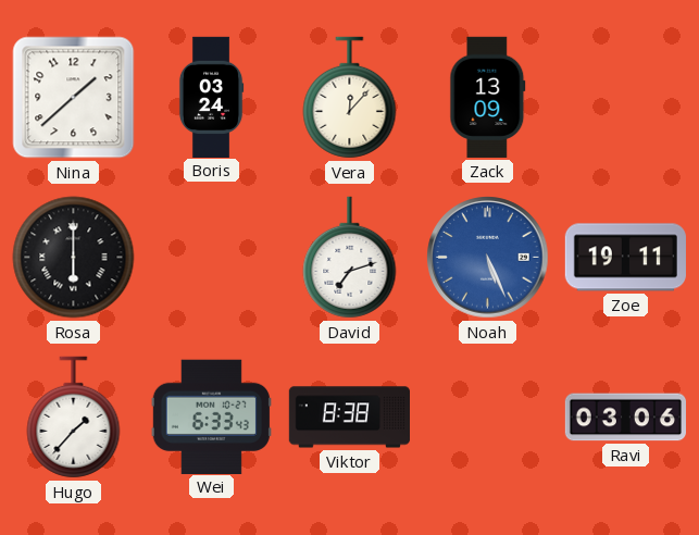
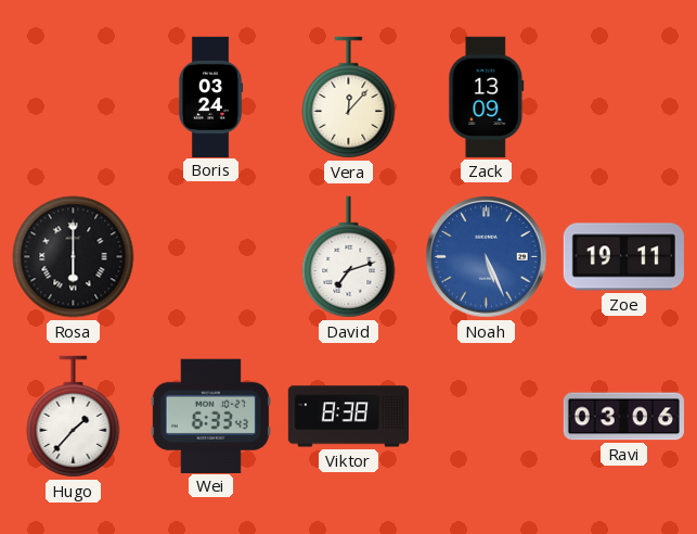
Nina: 1:38 -> none (74, 98)
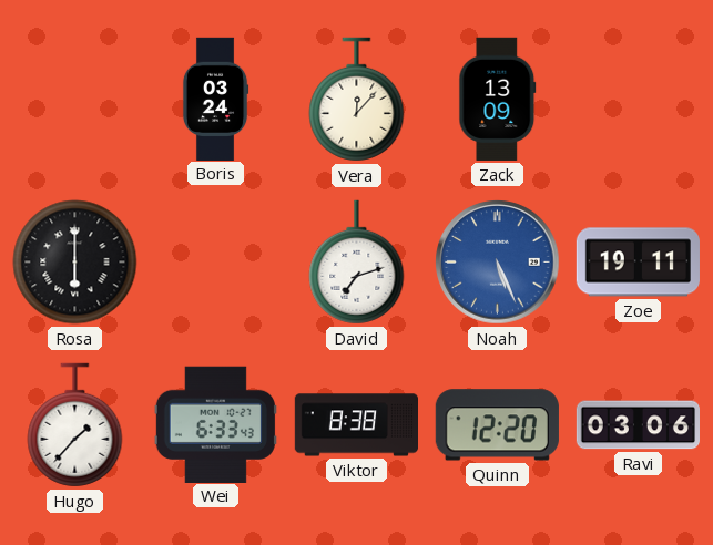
Quinn: none -> 12:20 (497, 425)
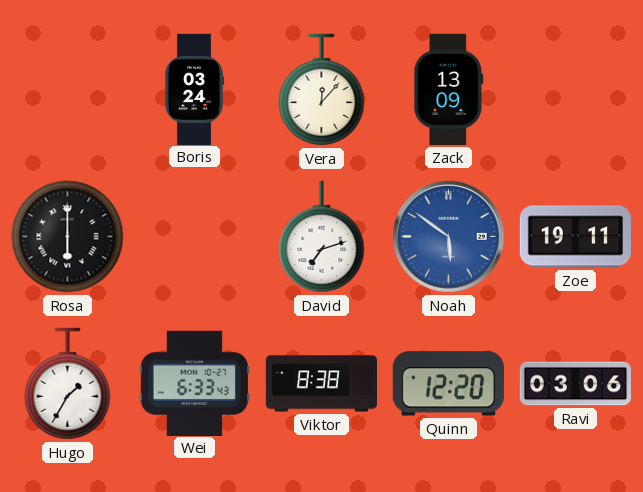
Noah: 5:26 -> 5:51 (449, 237)
Hugo: 1:37 -> 1:35 (68, 384)
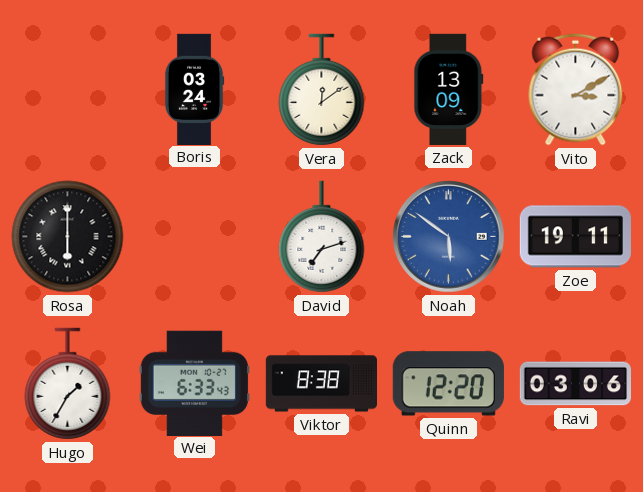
Vera: 12:07 -> 12:09 (322, 90)
Vito: none -> 3:10 (576, 90)
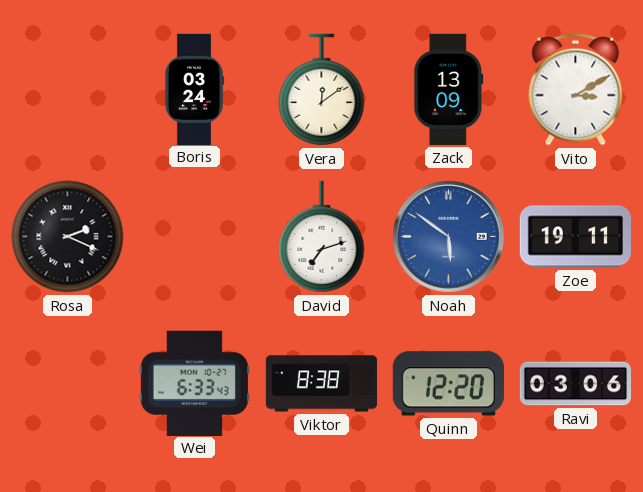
Rosa: 6:00 -> 2:19 (68, 237)
Hugo: 1:35 -> none (68, 384)
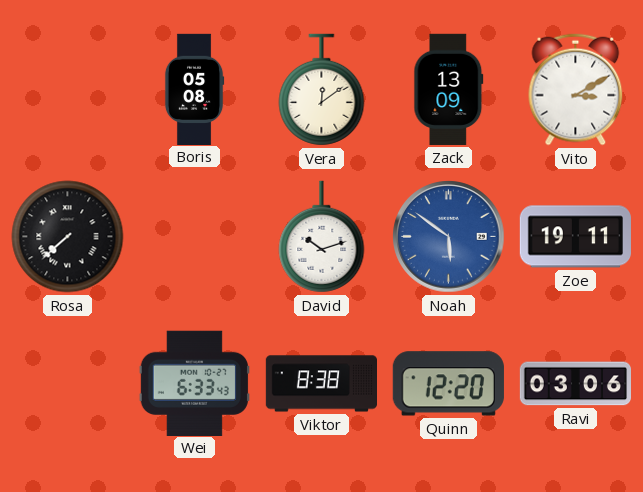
Boris: 03:24 -> 05:08 (194, 89)
Rosa: 2:19 -> 7:38 (68, 237)
David: 7:12 -> 10:12 (322, 237)
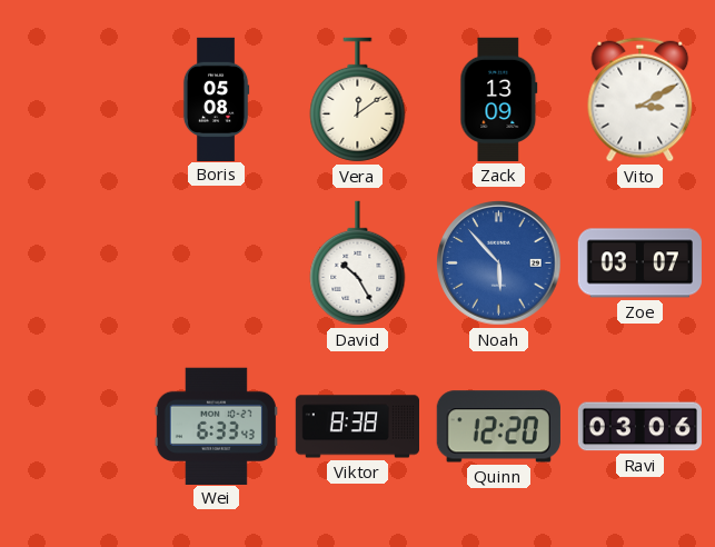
Rosa: 7:38 -> none (68, 237)
David: 10:12 -> 10:25 (358, 263)
Noah: 5:51 -> 5:53 (499, 263)
Zoe: 19:11 -> 03:07 (639, 263)
